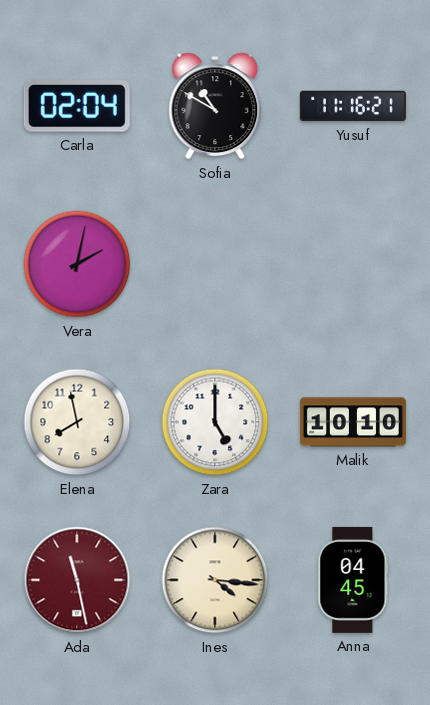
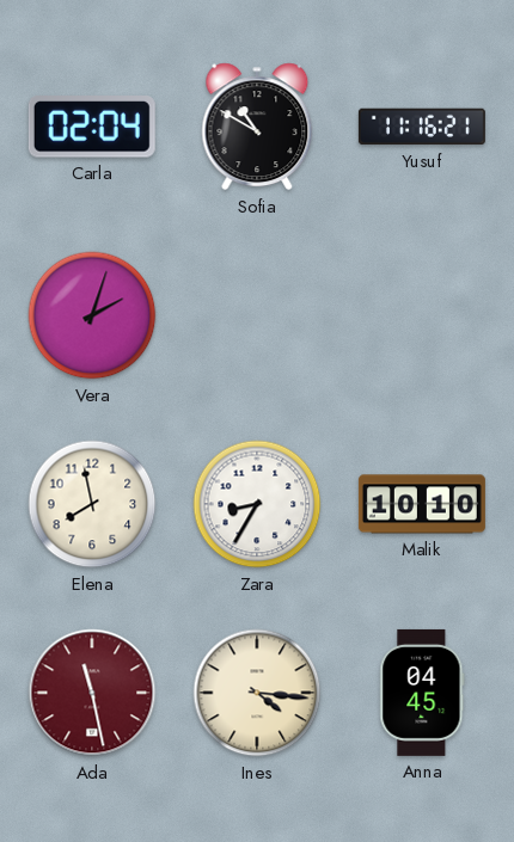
Vera: 2:02 -> 2:03 (92, 315)
Zara: 5:00 -> 8:35 (257, 504)
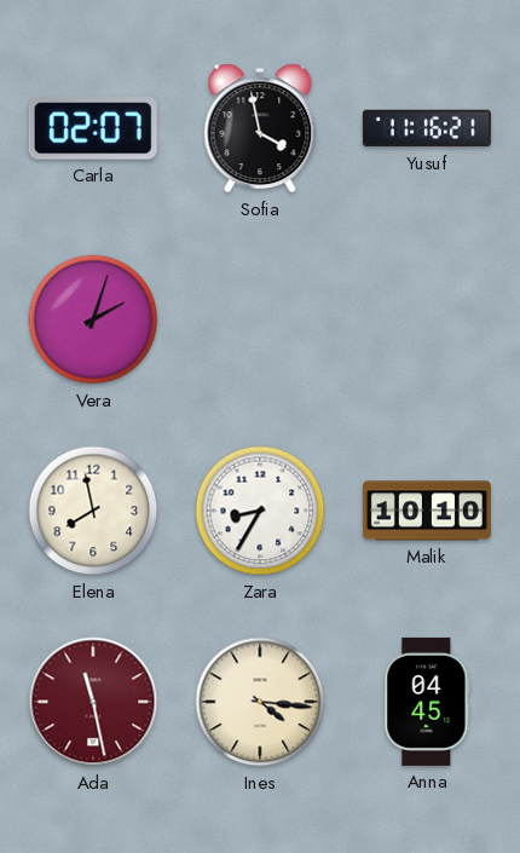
Carla: 02:04 -> 02:07 (93, 128)
Sofia: 10:50 -> 3:58 (260, 128)
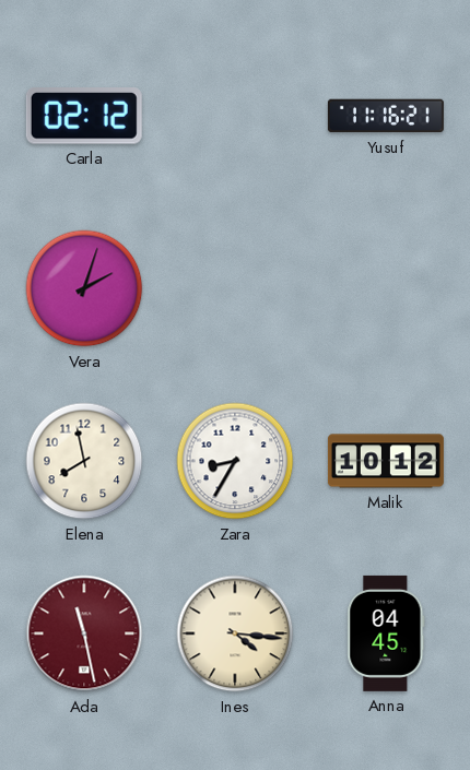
Carla: 02:07 -> 02:12 (84, 116)
Sofia: 3:58 -> none (260, 128)
Malik: 10:10 -> 10:12 (386, 461)
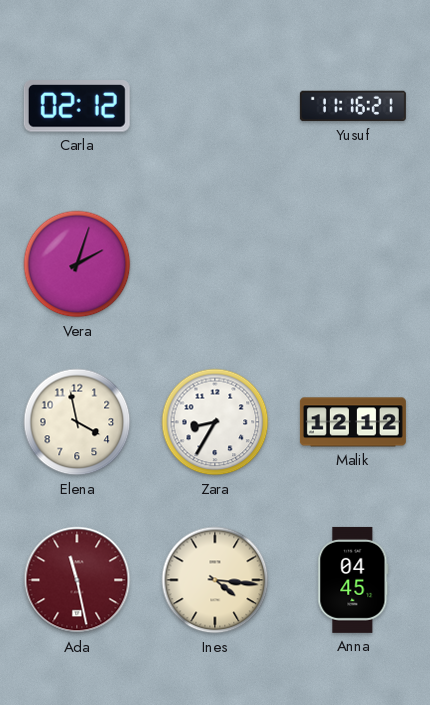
Elena: 7:58 -> 3:58 (77, 422)
Malik: 10:12 -> 12:12 (353, 422)
